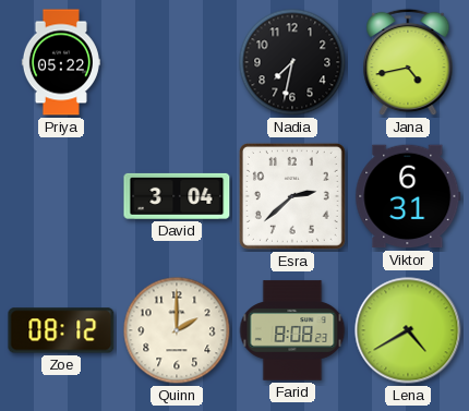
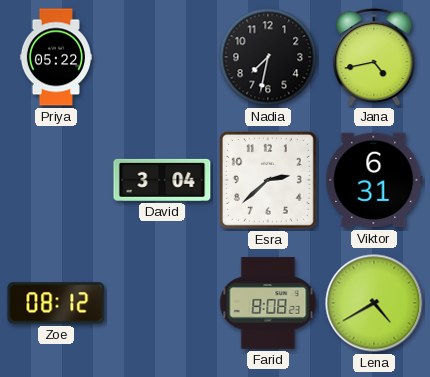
Quinn: 2:00 -> none (177, 330)
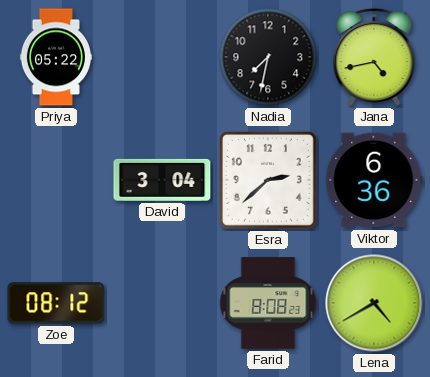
Viktor: 6:31 -> 6:36 (374, 180)
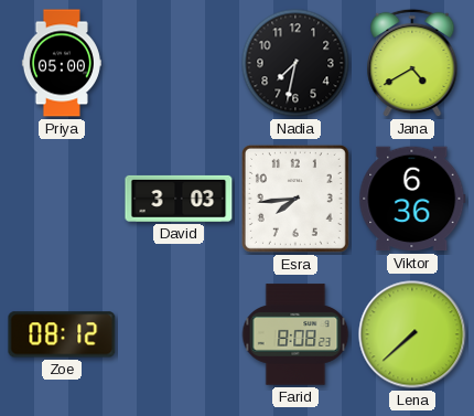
Priya: 05:22 -> 05:00 (62, 63)
Jana: 4:43 -> 4:40 (412, 63)
David: 3:04 -> 3:03 (179, 199)
Esra: 2:38 -> 7:44 (295, 199)
Lena: 4:40 -> 7:38 (412, 334)
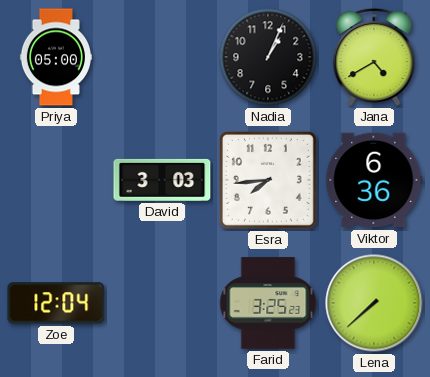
Nadia: 7:32 -> 1:04 (268, 57)
Zoe: 08:12 -> 12:04 (56, 303)
Farid: 8:08 -> 3:25 (268, 303)
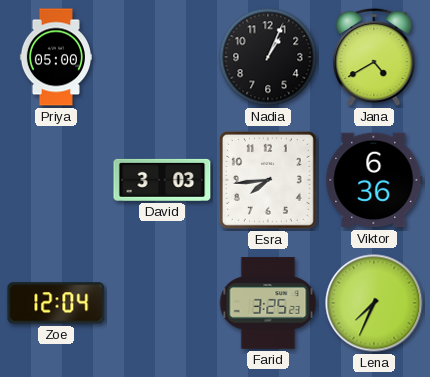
Lena: 7:38 -> 7:34 (374, 303)
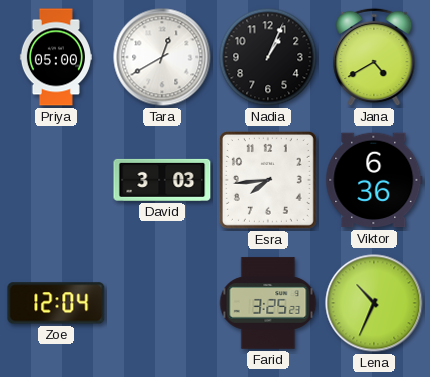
Tara: none -> 12:40 (162, 57)
Lena: 7:34 -> 10:34 (374, 303)
